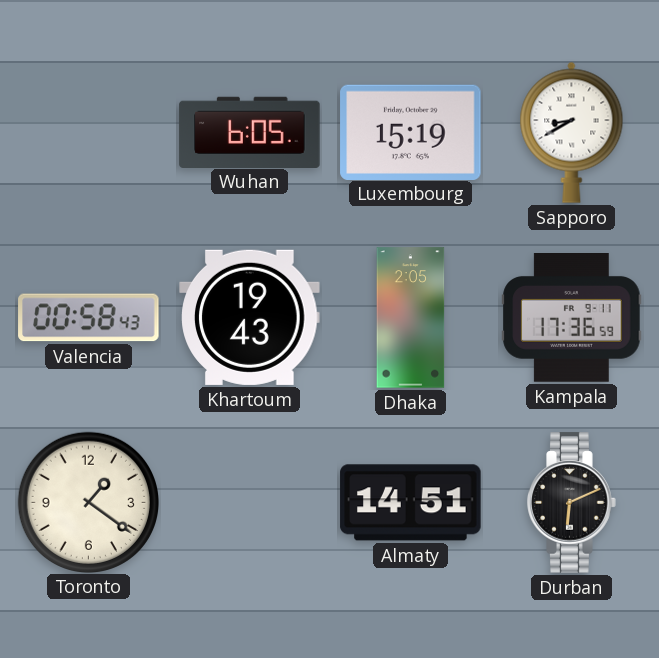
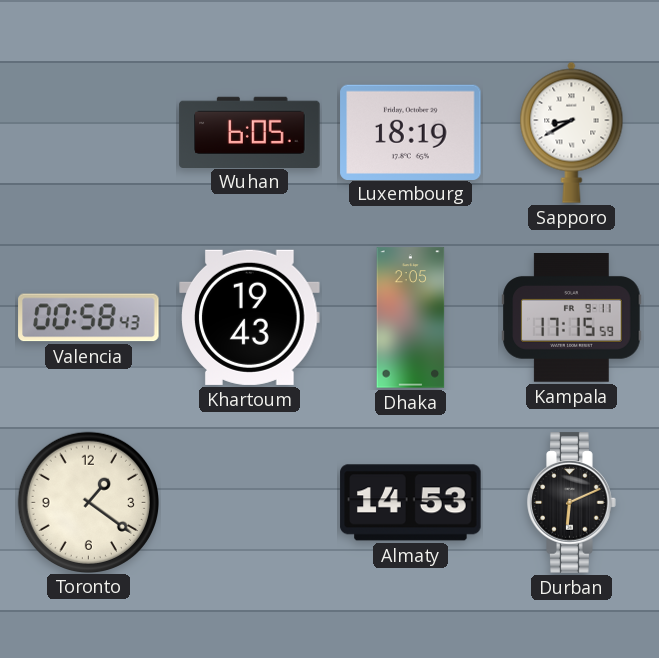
Luxembourg: 15:19 -> 18:19 (411, 132)
Kampala: 17:36 -> 17:15 (572, 318)
Almaty: 14:51 -> 14:53 (411, 503)
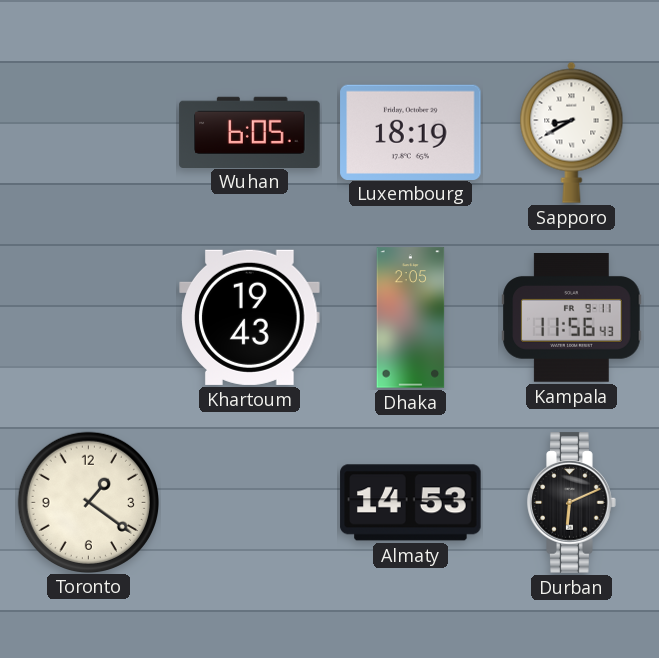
Valencia: 00:58 -> none (89, 318)
Kampala: 17:15 -> 11:56 (572, 318)
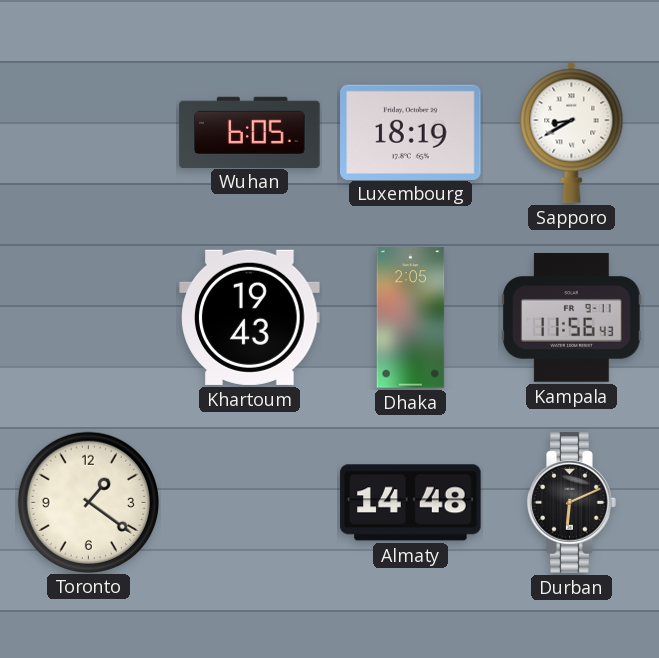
Almaty: 14:53 -> 14:48 (411, 503)
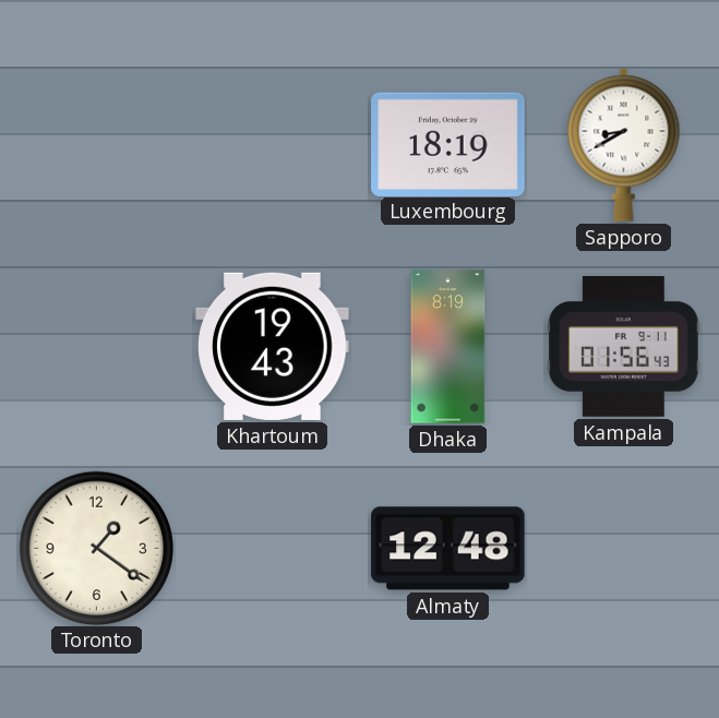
Wuhan: 6:05 -> none (250, 132)
Dhaka: 2:05 -> 8:19 (448, 347)
Kampala: 11:56 -> 01:56 (624, 347)
Almaty: 14:48 -> 12:48 (448, 549)
Durban: 6:11 -> none (572, 503)
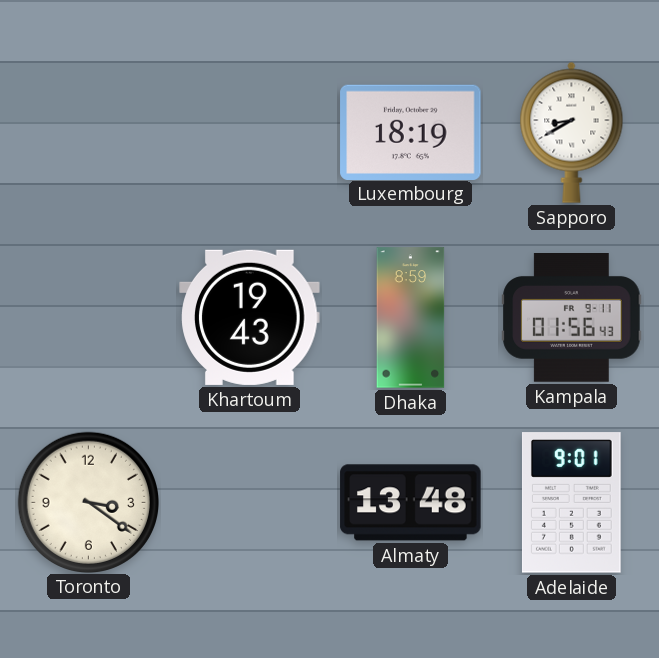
Dhaka: 8:19 -> 8:59 (411, 318)
Toronto: 1:21 -> 3:21 (88, 502)
Almaty: 12:48 -> 13:48 (411, 503)
Adelaide: none -> 9:01 (571, 503)
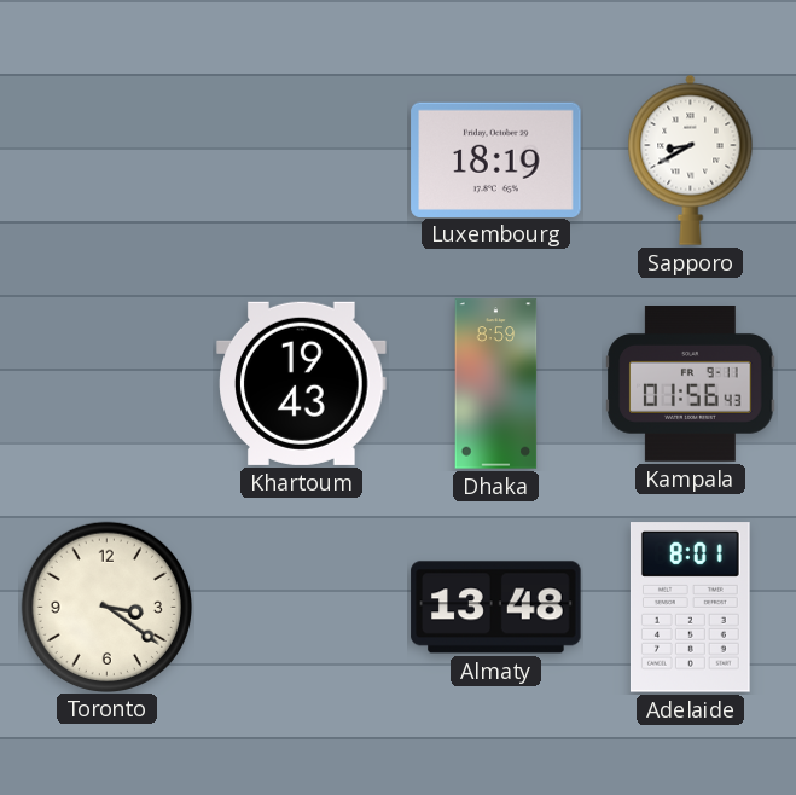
Adelaide: 9:01 -> 8:01 (690, 608)
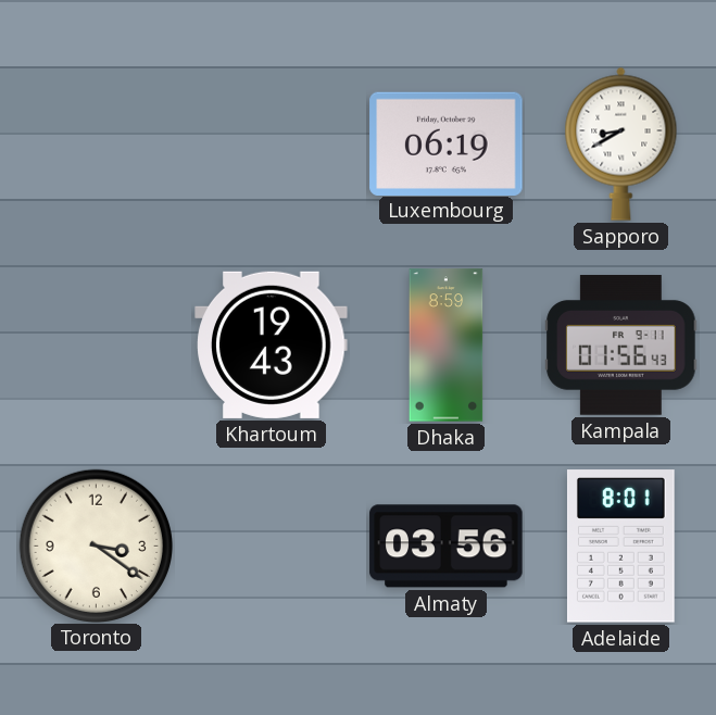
Luxembourg: 18:19 -> 06:19 (447, 143)
Almaty: 13:48 -> 03:56 (447, 547)
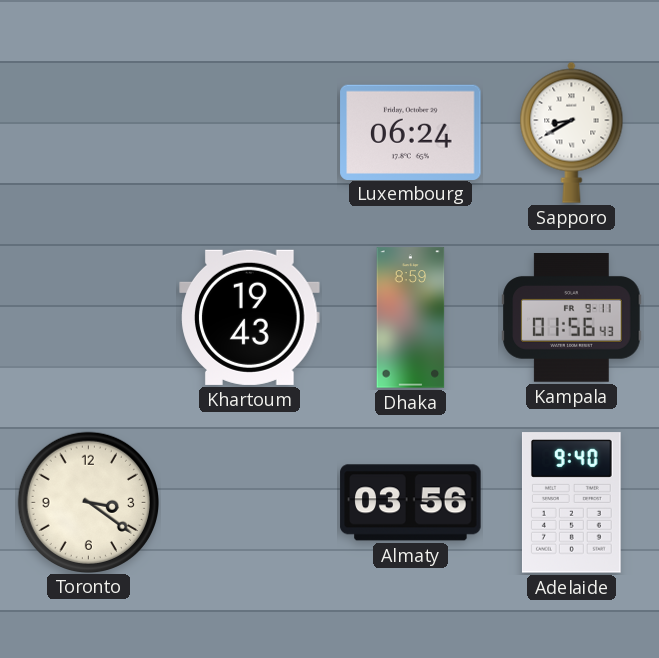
Luxembourg: 06:19 -> 06:24 (411, 132)
Adelaide: 8:01 -> 9:40 (571, 503)
